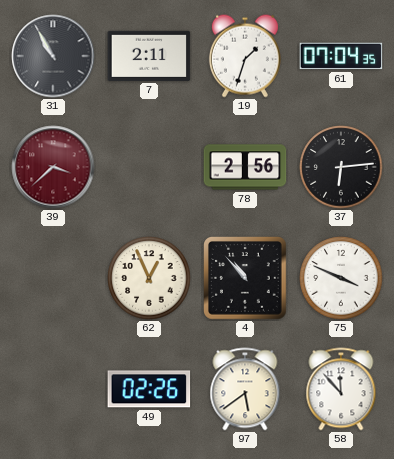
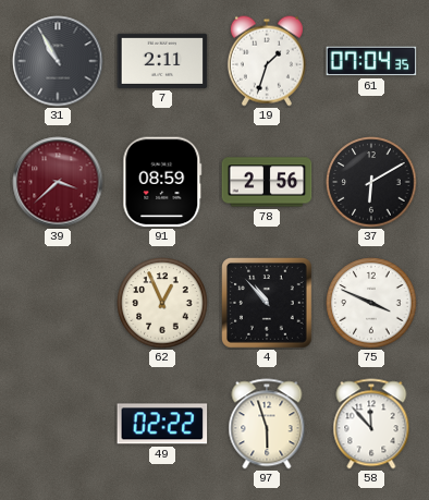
91: none -> 08:59 (162, 182)
37: 6:14 -> 6:10 (371, 182)
49: 02:26 -> 02:22 (162, 424)
97: 5:39 -> 5:57 (267, 424)
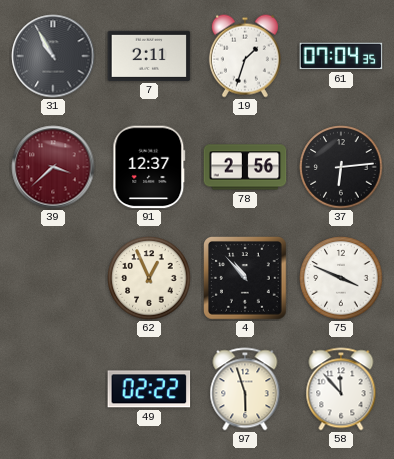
91: 08:59 -> 12:37 (149, 167)
37: 6:10 -> 6:14 (341, 167)
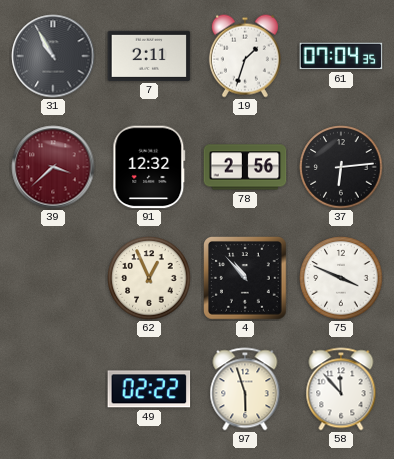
91: 12:37 -> 12:32 (149, 167)
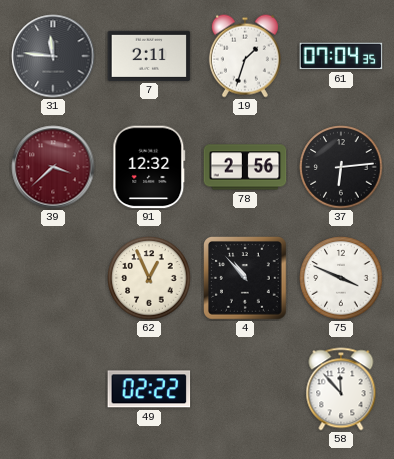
31: 10:55 -> 11:46 (53, 56)
97: 5:57 -> none (245, 389)
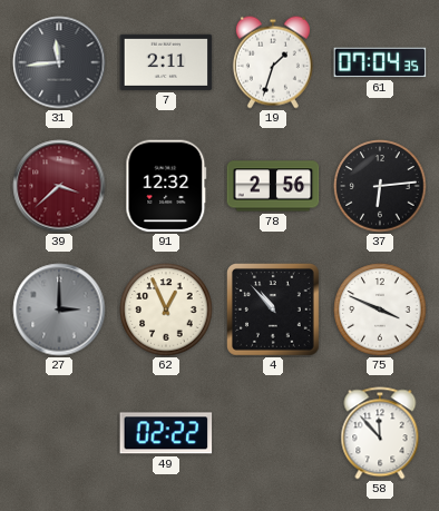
31: 11:46 -> 11:44 (59, 62)
27: none -> 3:00 (59, 309)
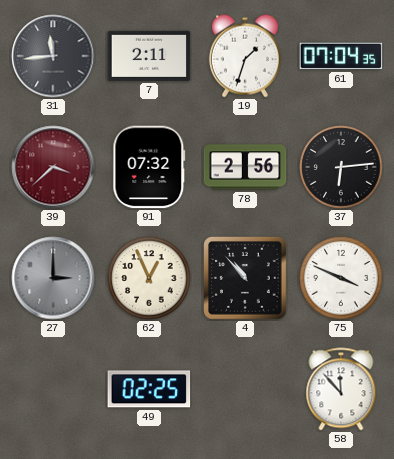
91: 12:32 -> 07:32 (149, 167)
49: 02:22 -> 02:25 (149, 389)
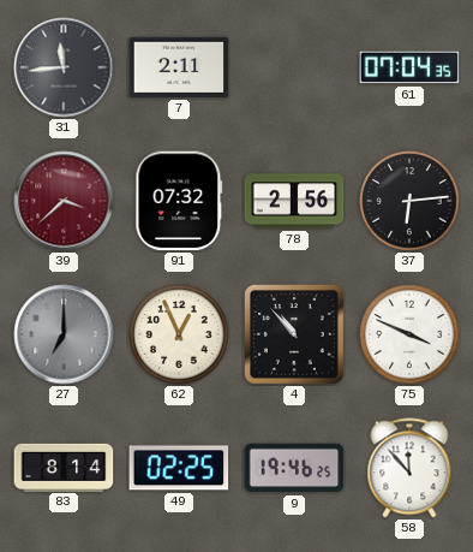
19: 1:33 -> none (245, 56)
27: 3:00 -> 7:00 (64, 334)
83: none -> 8:14 (64, 467)
9: none -> 19:46 (294, 468)
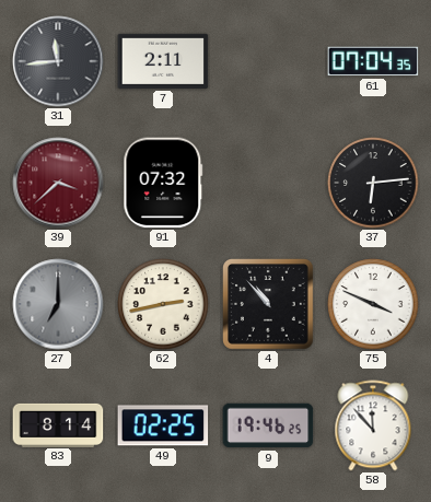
78: 2:56 -> none (294, 201)
62: 12:56 -> 2:43 (163, 304)
